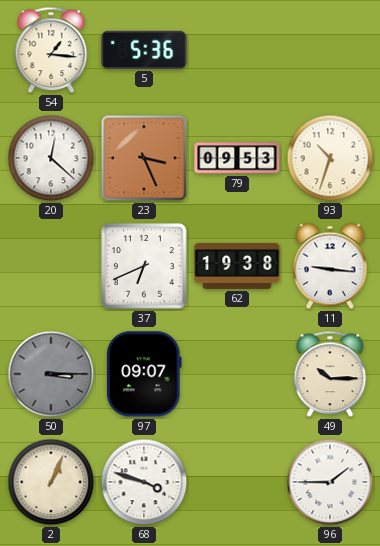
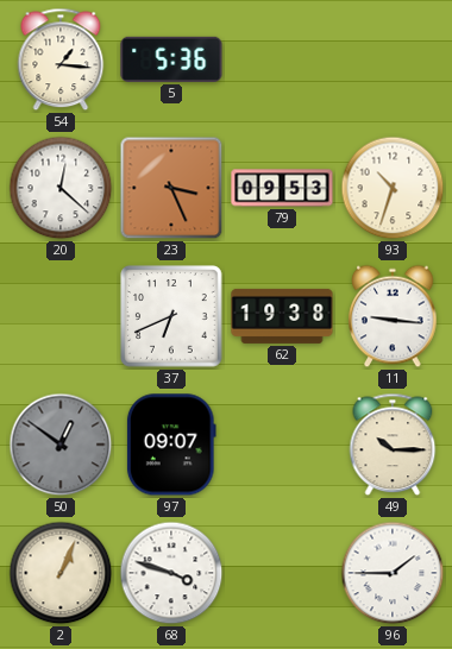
50: 3:15 -> 12:51 (61, 445)
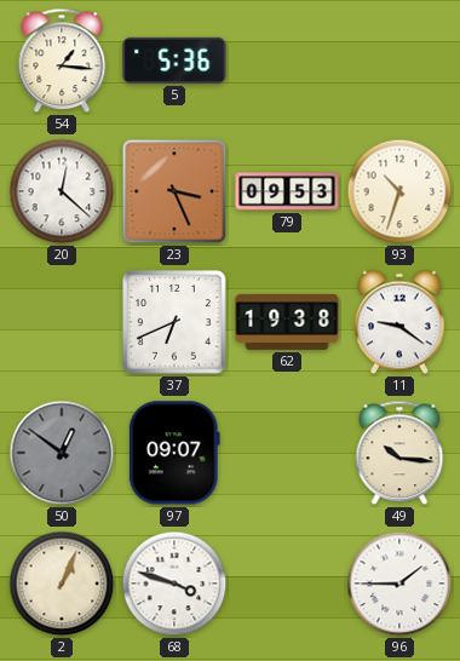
11: 9:16 -> 9:21 (399, 322)
49: 10:15 -> 10:16 (399, 453)
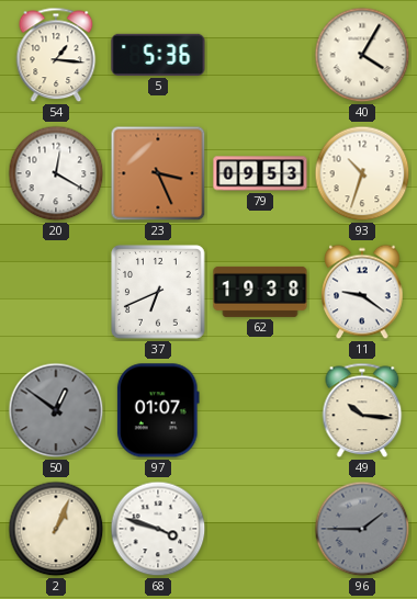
40: none -> 4:05 (362, 55)
20: 12:22 -> 12:20 (56, 173)
97: 09:07 -> 01:07 (158, 410)
96 dial: white -> grey (362, 529)
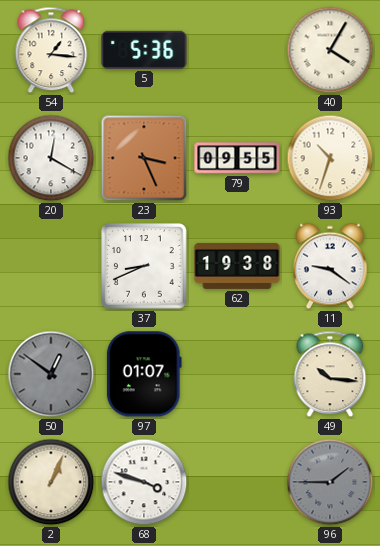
79: 09:53 -> 09:55 (237, 158)
37: 6:41 -> 8:41 (144, 266)
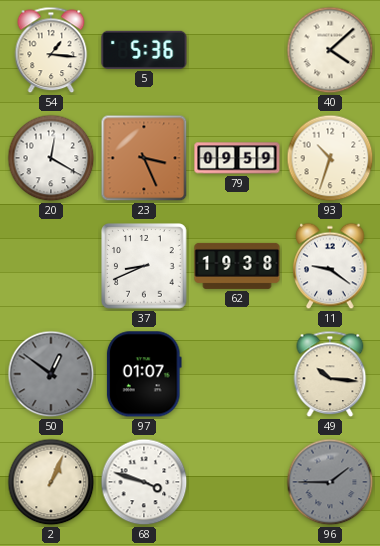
40: 4:05 -> 4:08 (330, 50)
79: 09:55 -> 09:59 (237, 158)
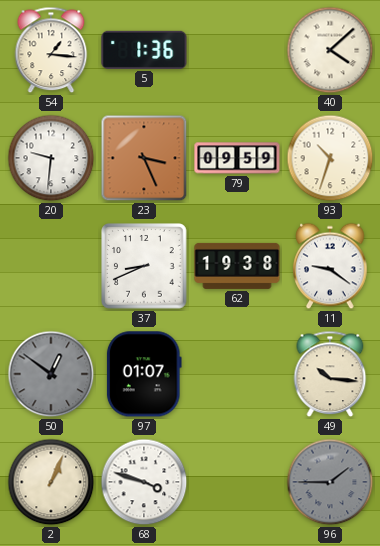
5: 5:36 -> 1:36 (144, 50)
20: 12:20 -> 9:31 (51, 158)
